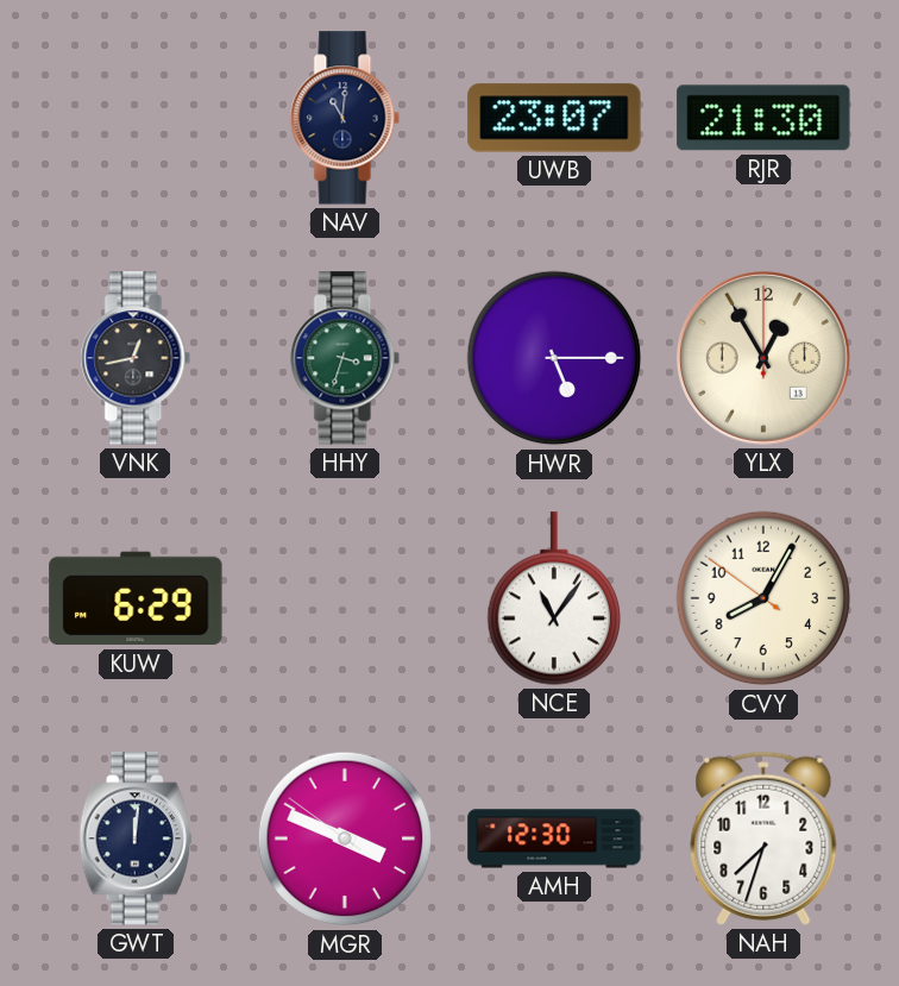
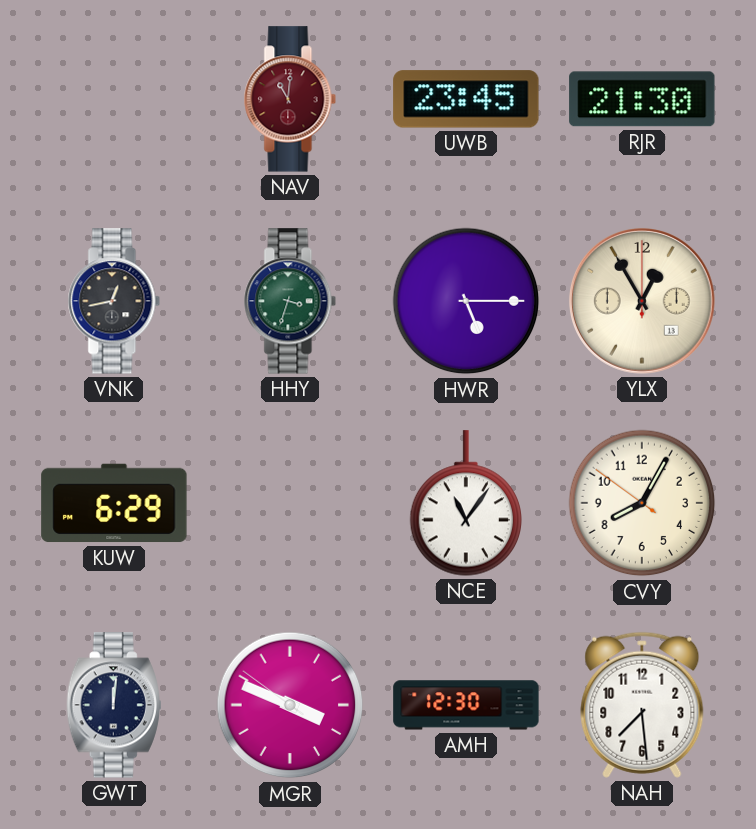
NAV dial: navy -> burgundy (290, 99)
UWB: 23:07 -> 23:45 (466, 99)
NAH: 7:33 -> 7:29 (642, 705)
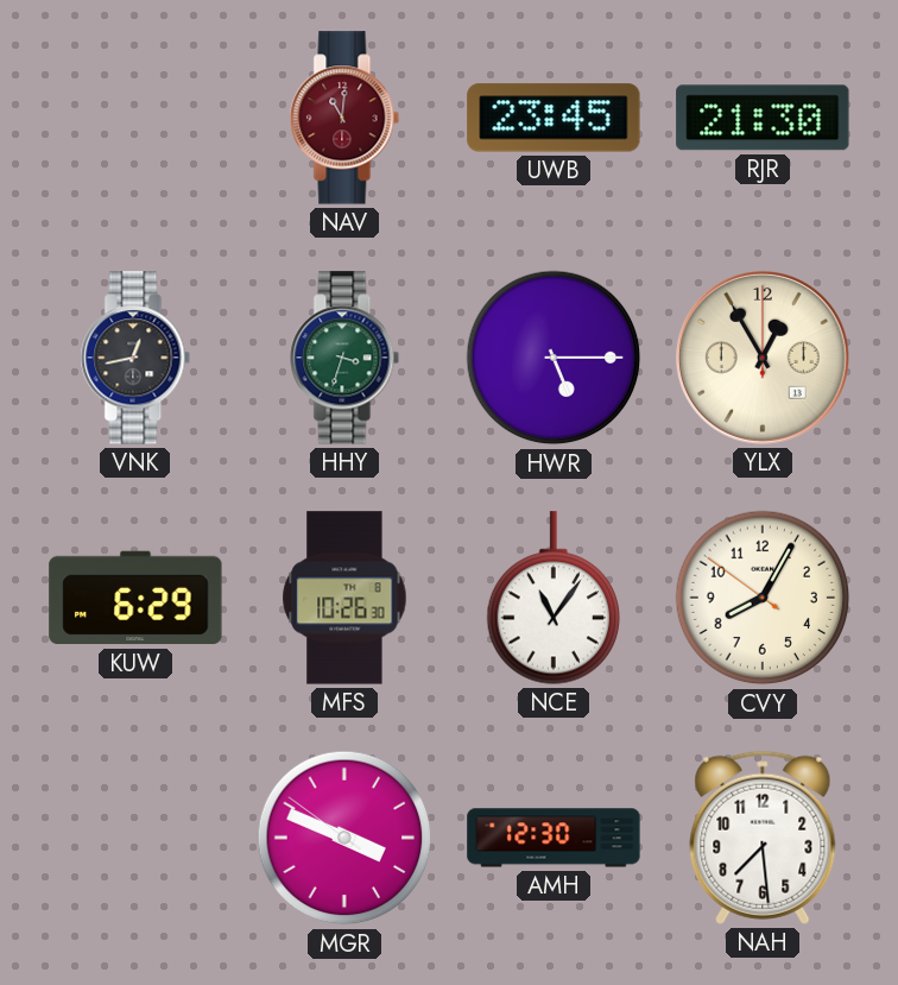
MFS: none -> 10:26 (344, 598)
GWT: 12:01 -> none (114, 705)
